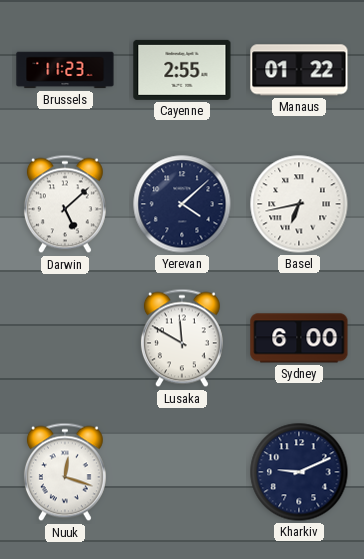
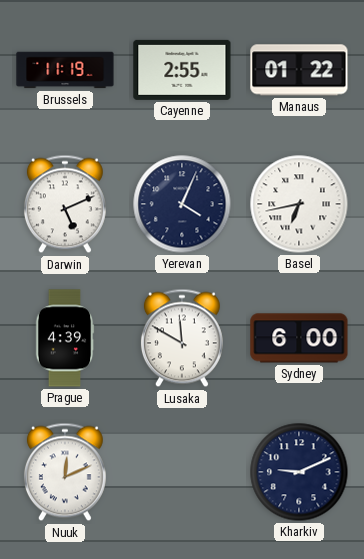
Brussels: 11:23 -> 11:19 (65, 70)
Darwin: 5:08 -> 5:11 (65, 204)
Yerevan: 4:08 -> 4:04 (182, 204)
Prague: none -> 4:39 (65, 338)
Nuuk: 12:18 -> 12:11 (65, 472)
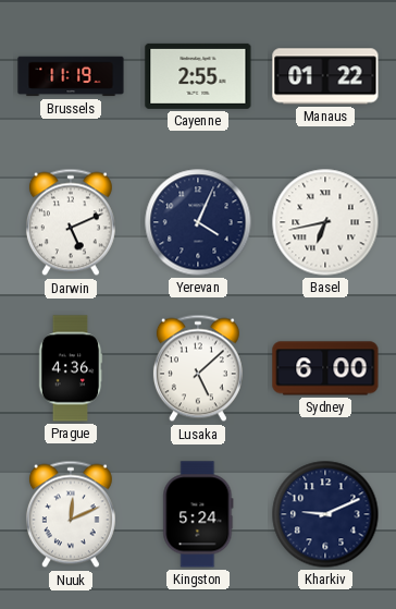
Prague: 4:39 -> 4:36 (71, 368)
Lusaka: 11:50 -> 5:08 (198, 368)
Kingston: none -> 5:24 (198, 514)
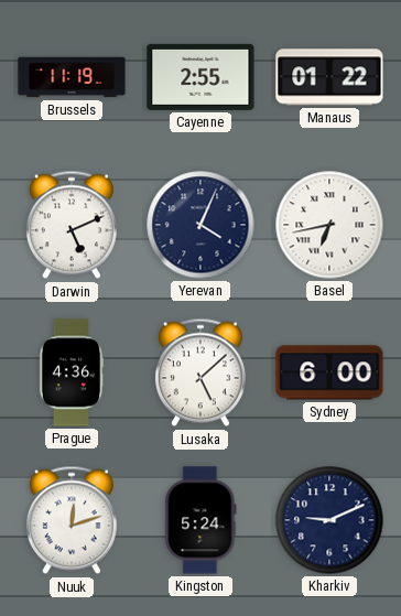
Nuuk: 12:11 -> 12:12 (72, 520)
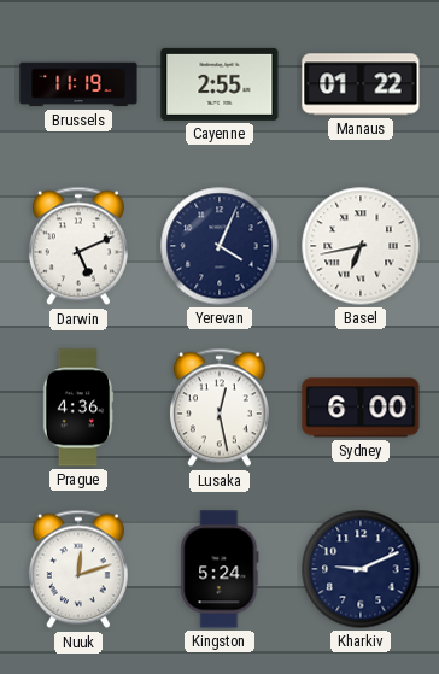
Lusaka: 5:08 -> 12:28 (219, 408)
